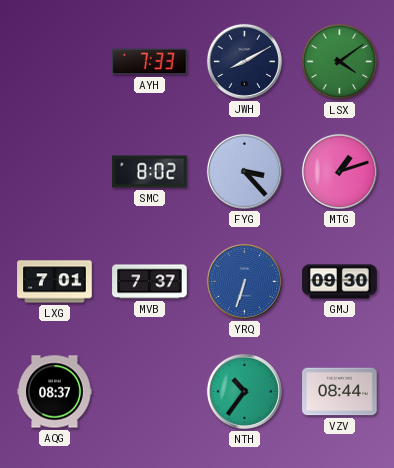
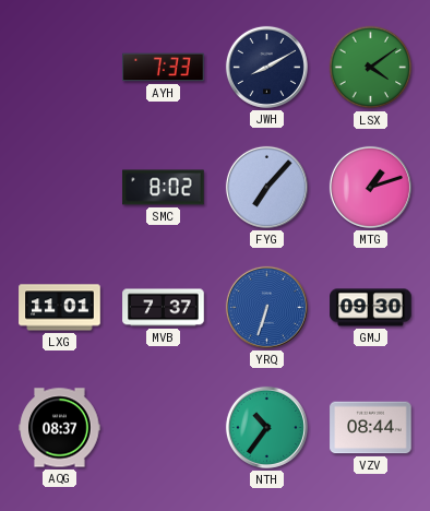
FYG: 3:23 -> 7:07 (266, 187)
LXG: 7:01 -> 11:01 (60, 308)
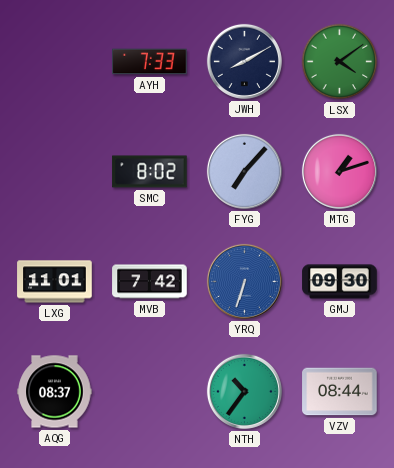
MVB: 7:37 -> 7:42 (150, 282)
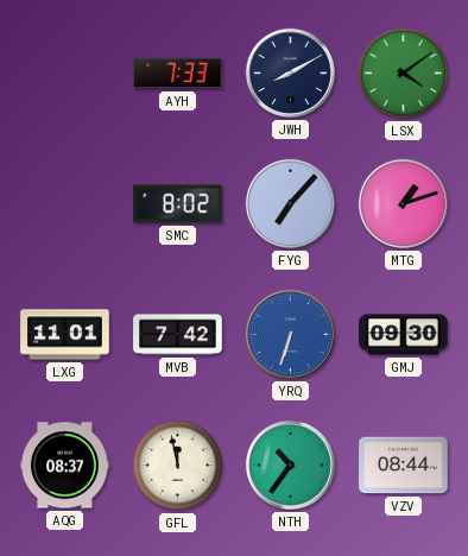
GFL: none -> 11:58 (178, 466)
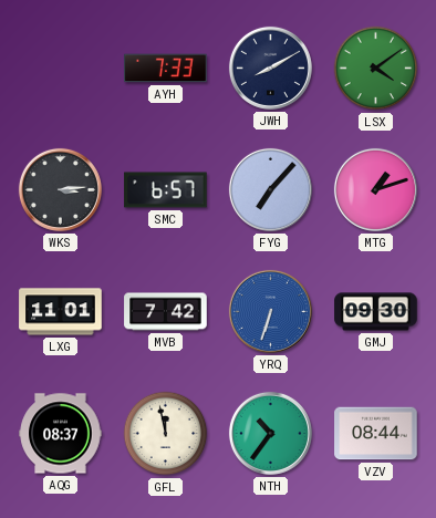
WKS: none -> 3:14 (60, 189)
SMC: 8:02 -> 6:57 (166, 190)
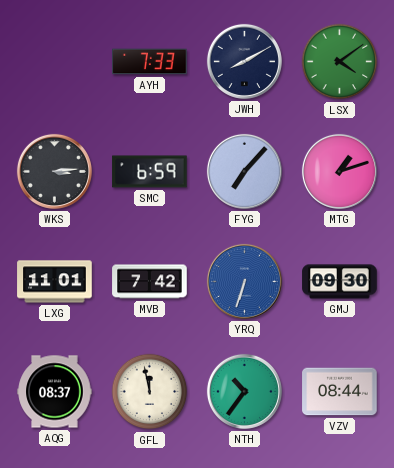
SMC: 6:57 -> 6:59 (150, 172)
